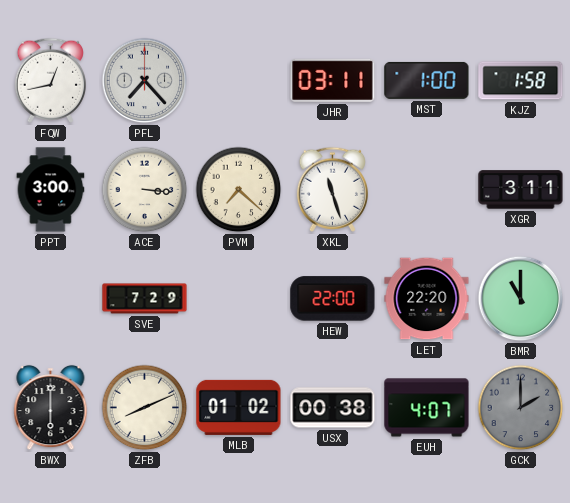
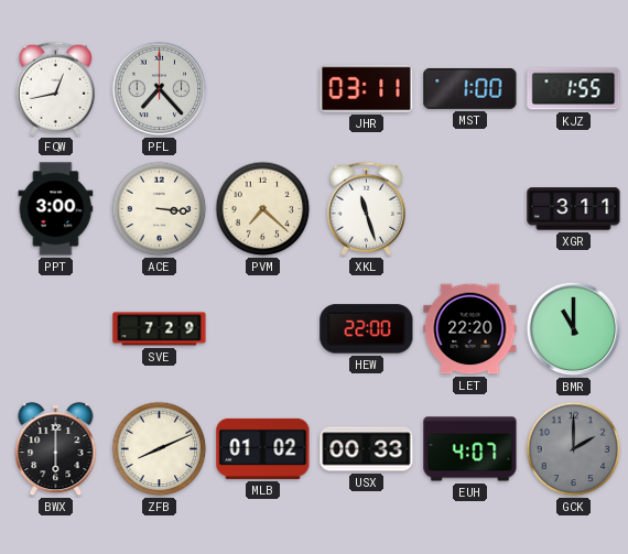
KJZ: 1:58 -> 1:55 (574, 89)
USX: 00:38 -> 00:33 (367, 449)
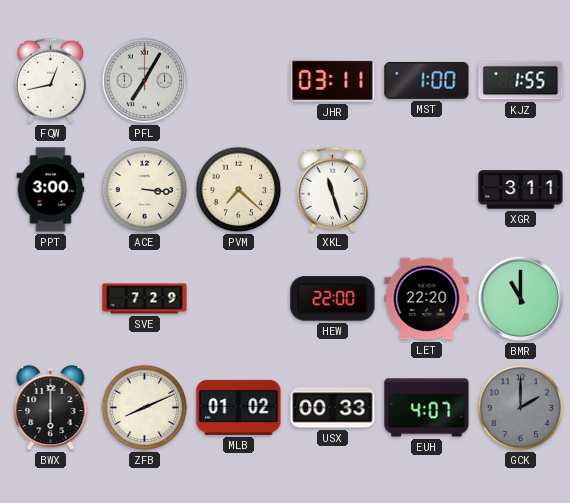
PFL: 7:23 -> 7:05 (145, 81)
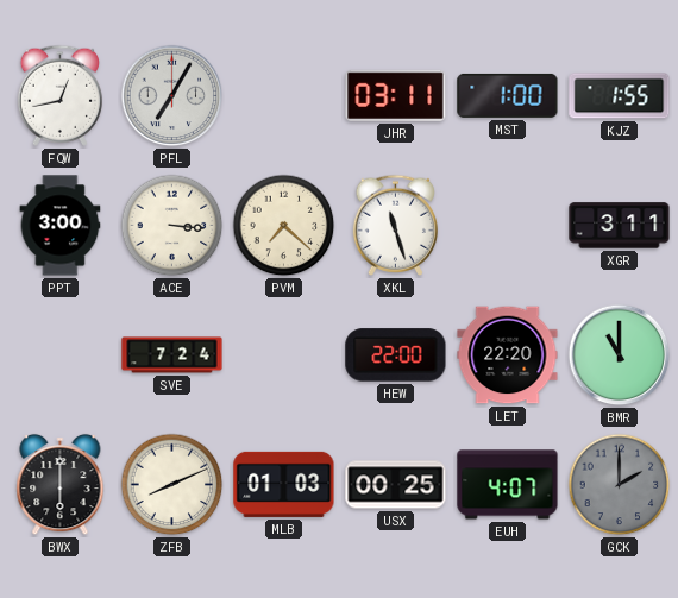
SVE: 7:29 -> 7:24 (172, 355)
MLB: 01:02 -> 01:03 (284, 484)
USX: 00:33 -> 00:25 (396, 485)
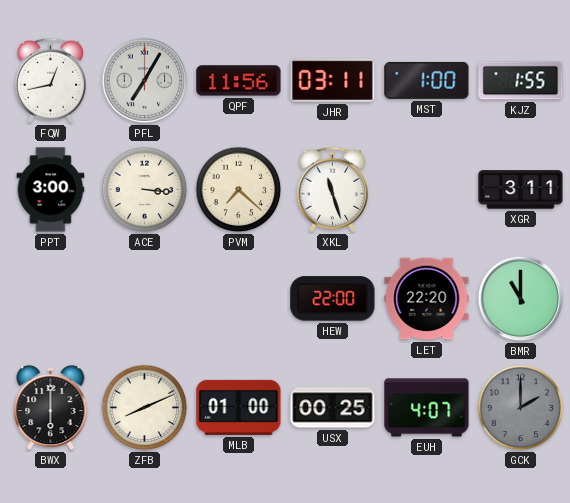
QPF: none -> 11:56 (239, 81)
SVE: 7:24 -> none (172, 355)
MLB: 01:03 -> 01:00 (239, 407)
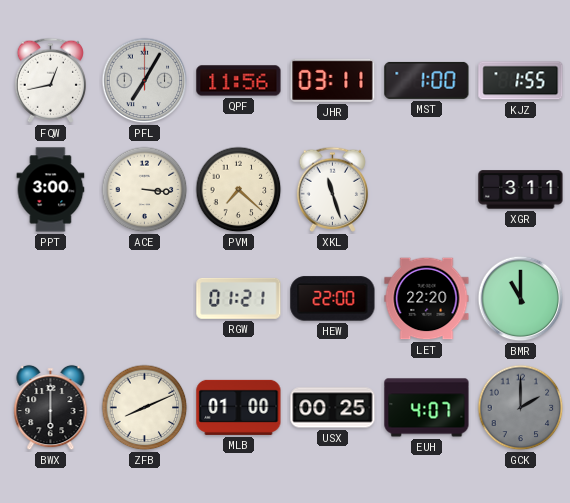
RGW: none -> 01:21 (239, 298)
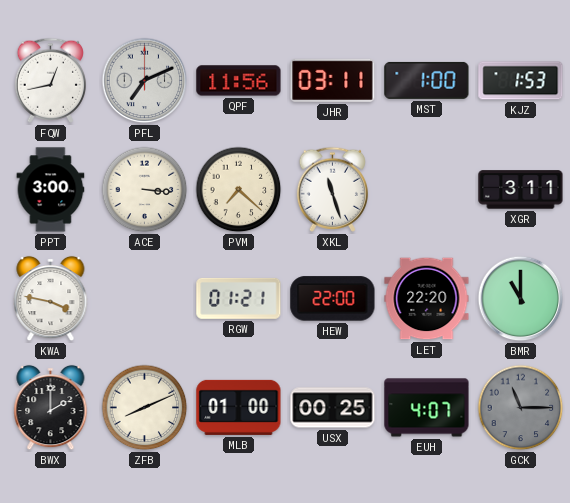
PFL: 7:05 -> 7:11 (145, 81)
KJZ: 1:55 -> 1:53 (521, 81)
KWA: none -> 3:47 (51, 299)
BWX: 6:00 -> 2:00 (51, 408)
GCK: 2:00 -> 11:15 (521, 408)
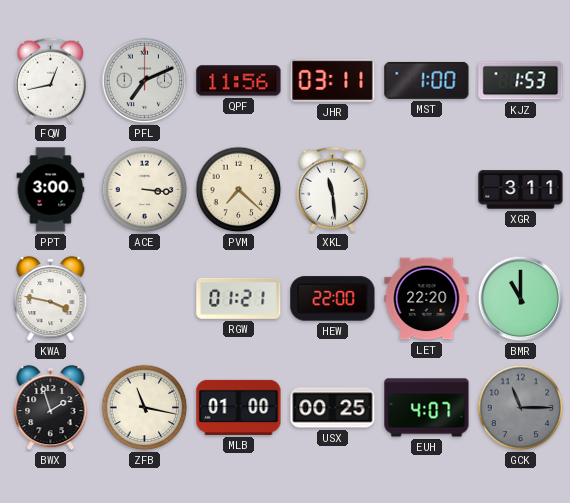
XKL: 11:27 -> 11:29 (332, 189)
BWX: 2:00 -> 1:57 (51, 408)
ZFB: 8:11 -> 11:17 (145, 408)
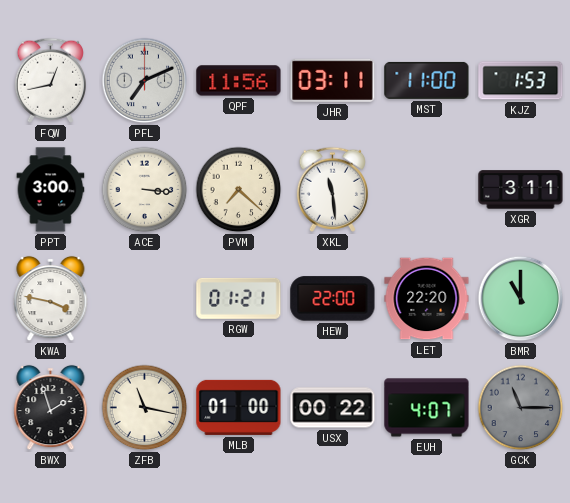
MST: 1:00 -> 11:00 (427, 80)
USX: 00:25 -> 00:22 (333, 408)
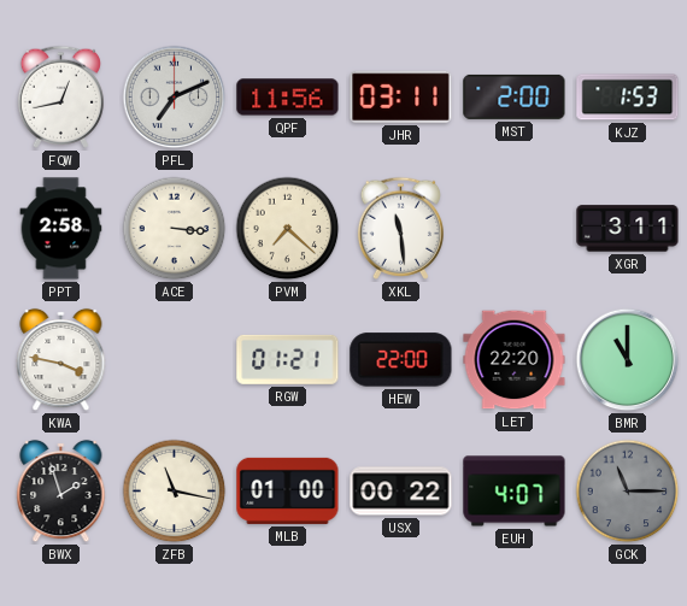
MST: 11:00 -> 2:00 (515, 96)
PPT: 3:00 -> 2:58 (61, 229)
